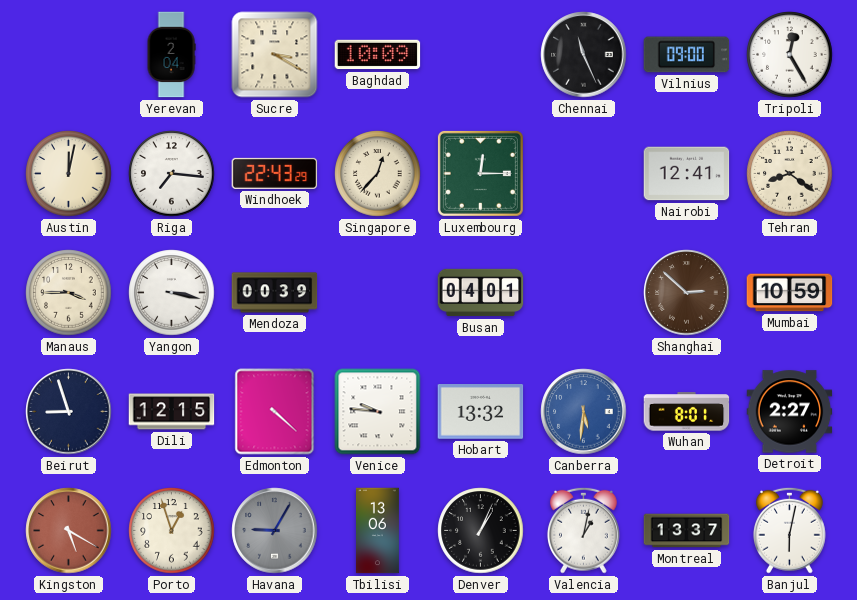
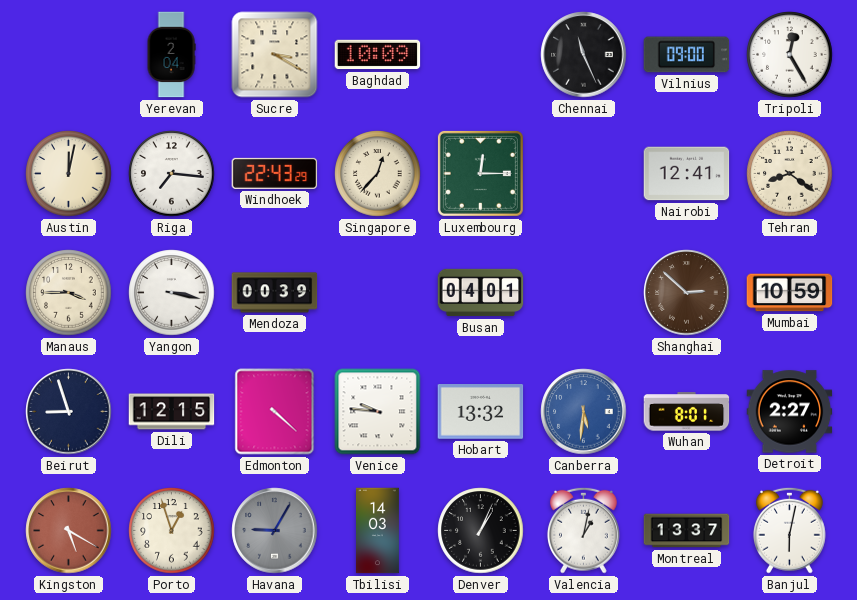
Tbilisi: 13:06 -> 14:03 (377, 531)
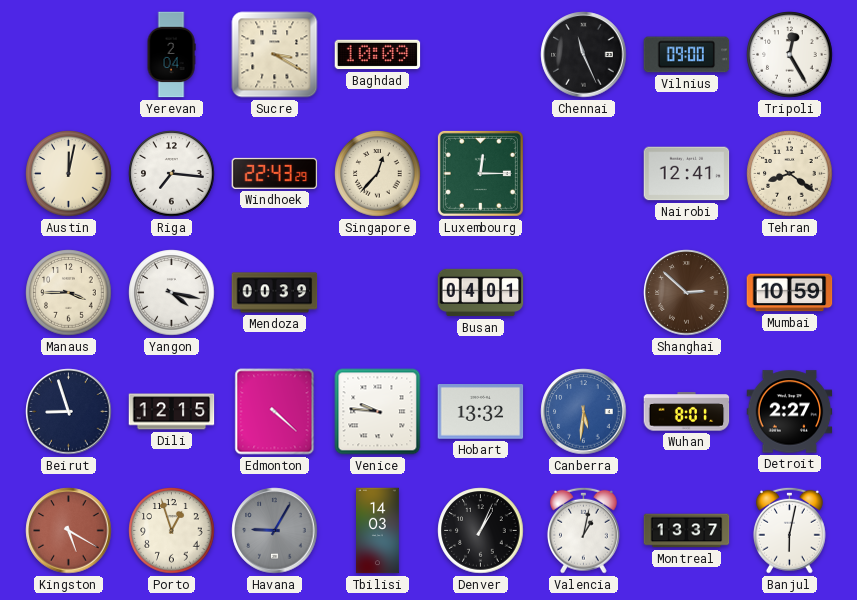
Yangon: 3:17 -> 4:17 (172, 293)
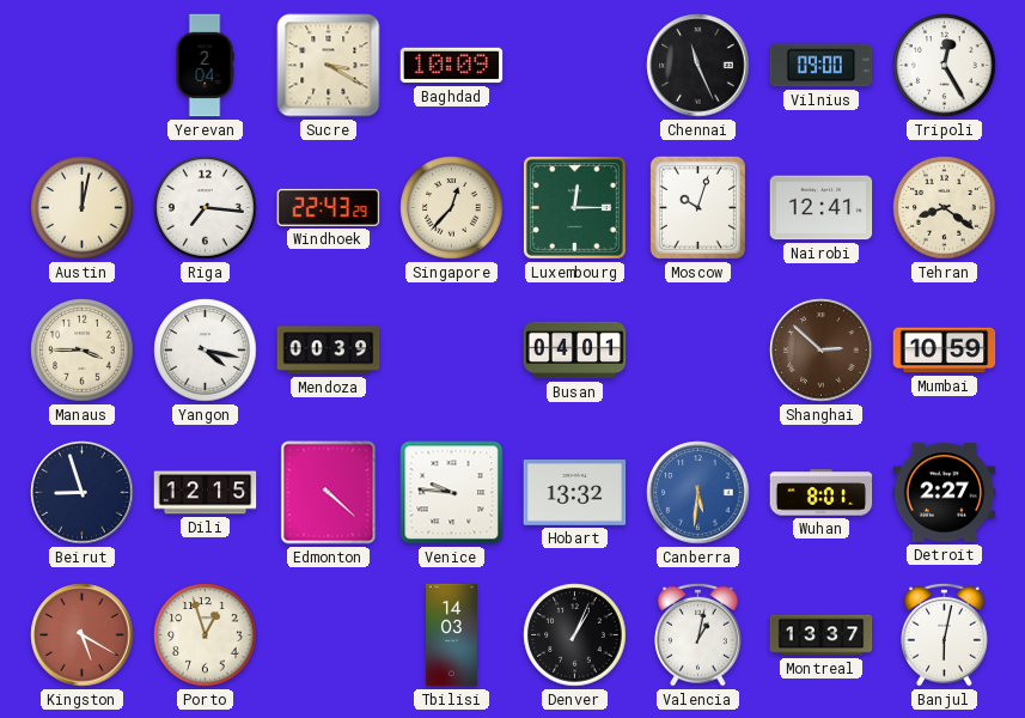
Moscow: none -> 10:03 (697, 207)
Havana: 9:05 -> none (275, 531)
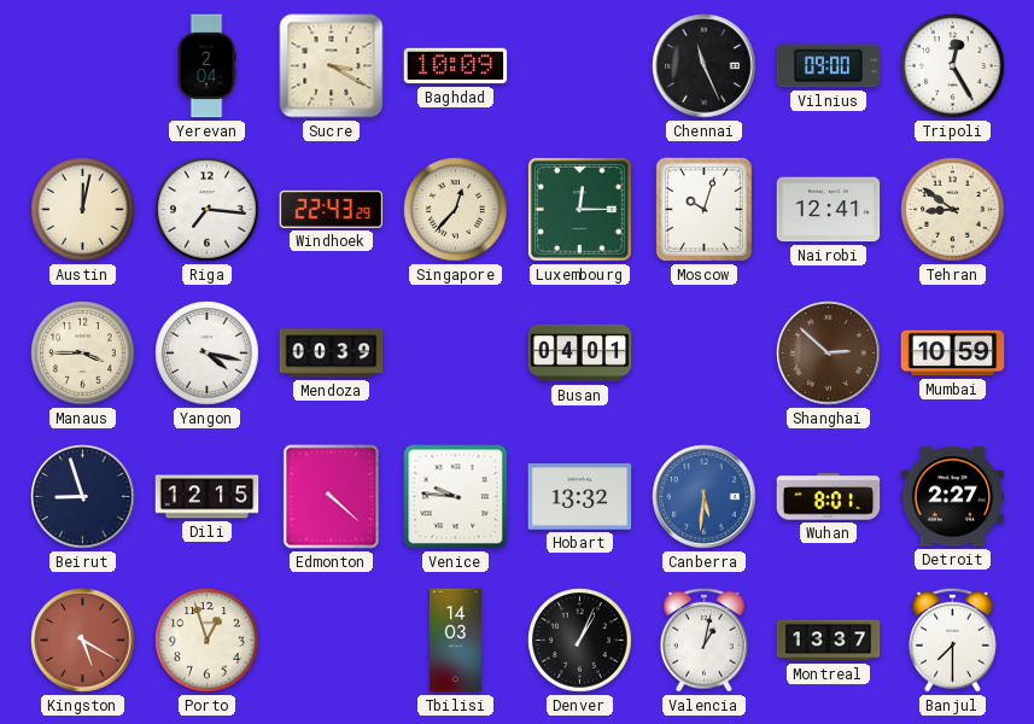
Tehran: 8:21 -> 8:51 (953, 210)
Banjul: 6:02 -> 7:30 (953, 640)
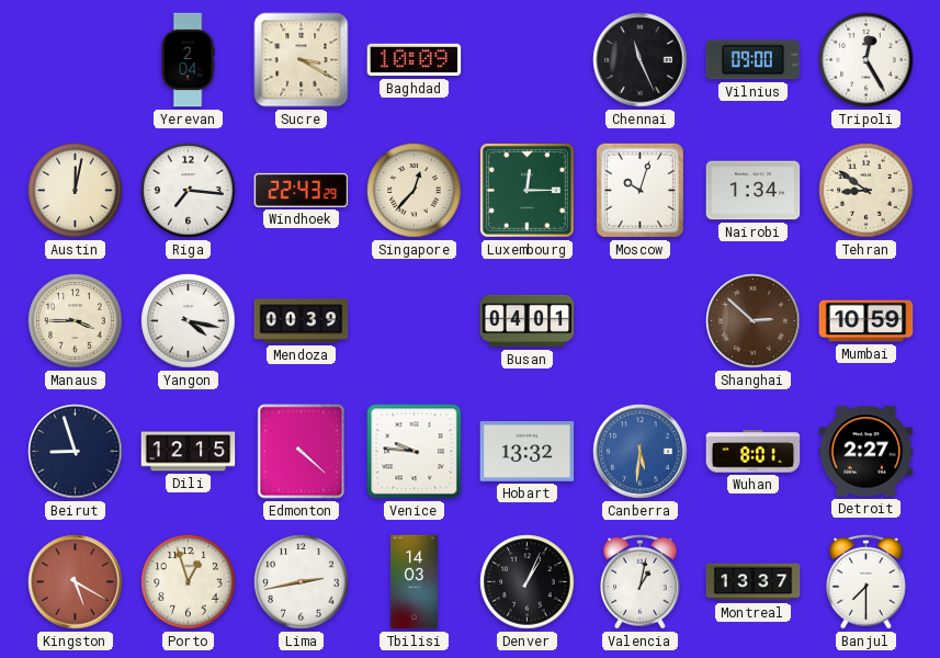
Nairobi: 12:41 -> 1:34 (754, 191)
Lima: none -> 2:43 (302, 582)
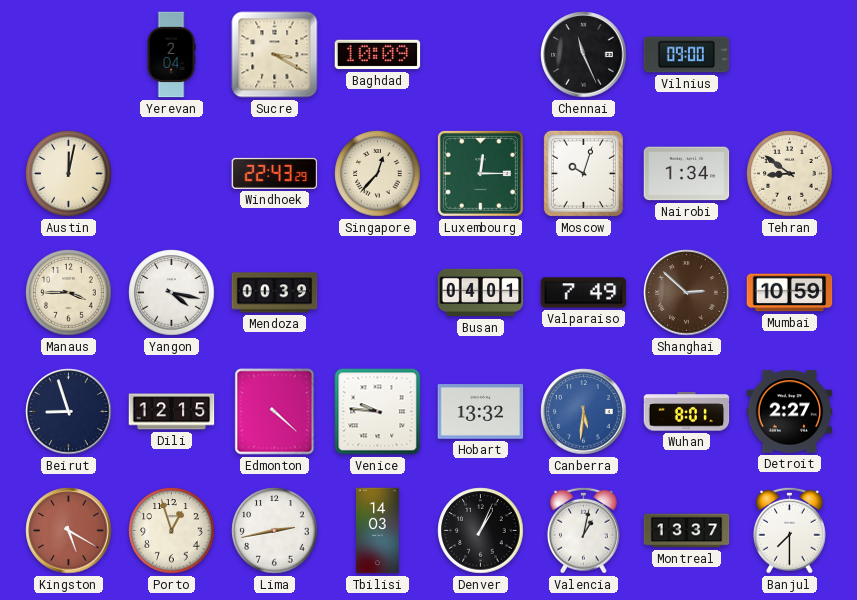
Tripoli: 12:25 -> none (867, 60)
Riga: 7:16 -> none (189, 191)
Valparaiso: none -> 7:49 (584, 293)
